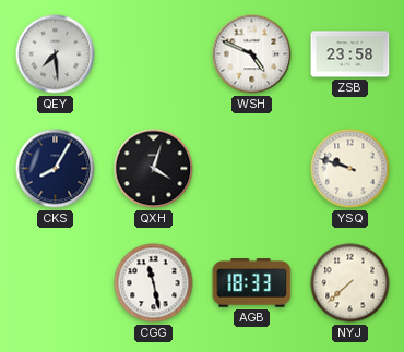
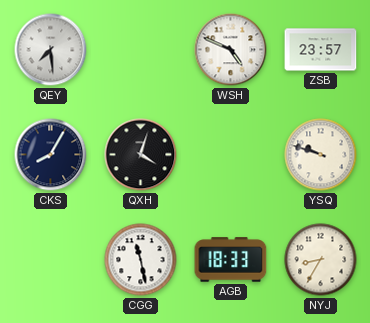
ZSB: 23:58 -> 23:57 (321, 50)
NYJ: 7:38 -> 8:35 (321, 260)
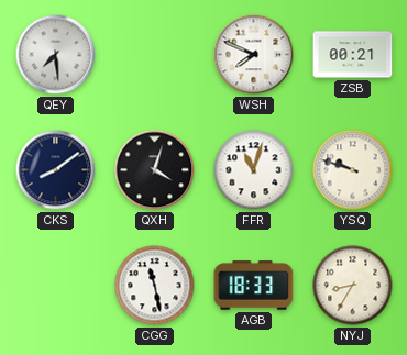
WSH: 4:49 -> 7:49 (254, 55)
ZSB: 23:57 -> 00:21 (353, 55)
CKS: 8:05 -> 8:09 (56, 170)
FFR: none -> 11:03 (254, 170)
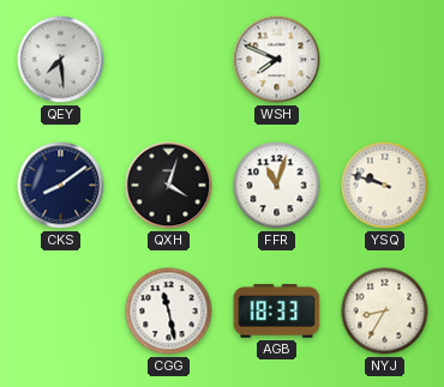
ZSB: 00:21 -> none (353, 55)
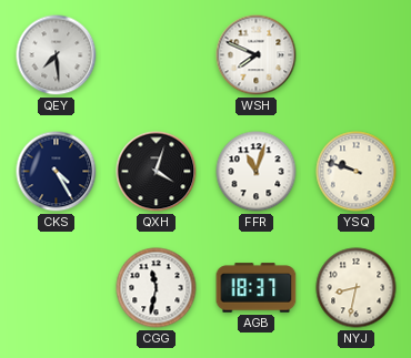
CKS: 8:09 -> 4:25 (57, 172)
CGG: 11:28 -> 11:32 (157, 288)
AGB: 18:33 -> 18:37 (257, 288)
NYJ: 8:35 -> 8:32 (357, 288)
